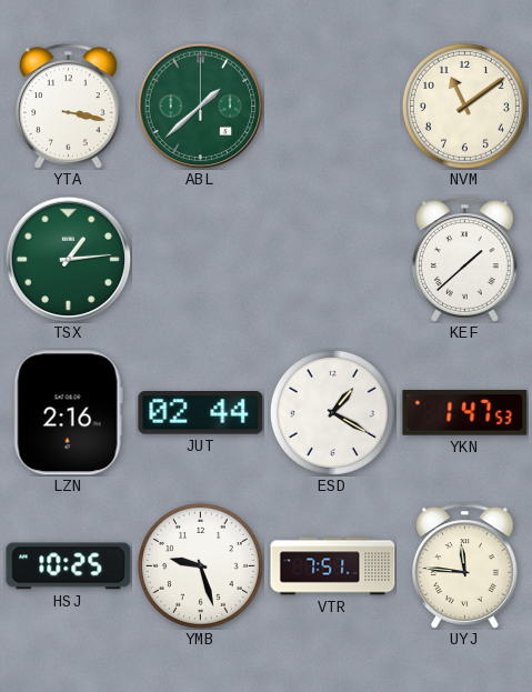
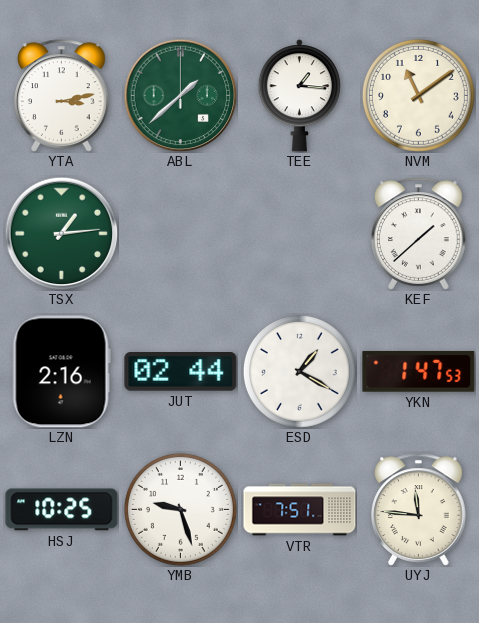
YTA: 3:17 -> 3:13 (62, 96)
TEE: none -> 1:16 (299, 96)
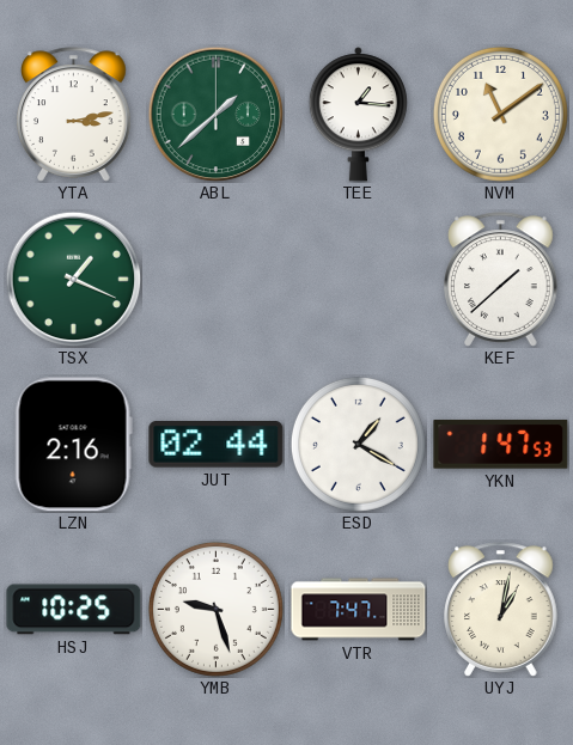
TSX: 1:14 -> 1:19 (73, 279)
VTR: 7:51 -> 7:47 (359, 610)
UYJ: 11:46 -> 1:02 (501, 610)
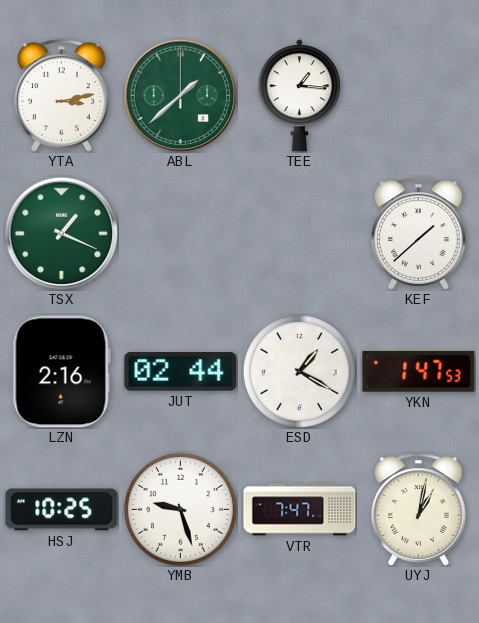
NVM: 11:09 -> none (500, 114)
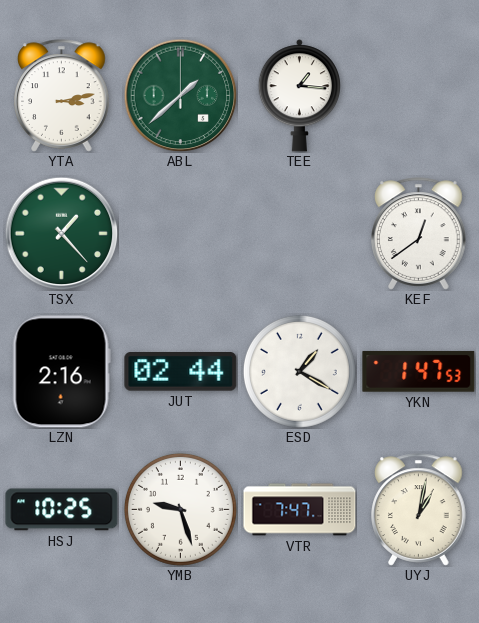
TSX: 1:19 -> 1:23 (61, 233)
KEF: 1:38 -> 12:39 (419, 234)
